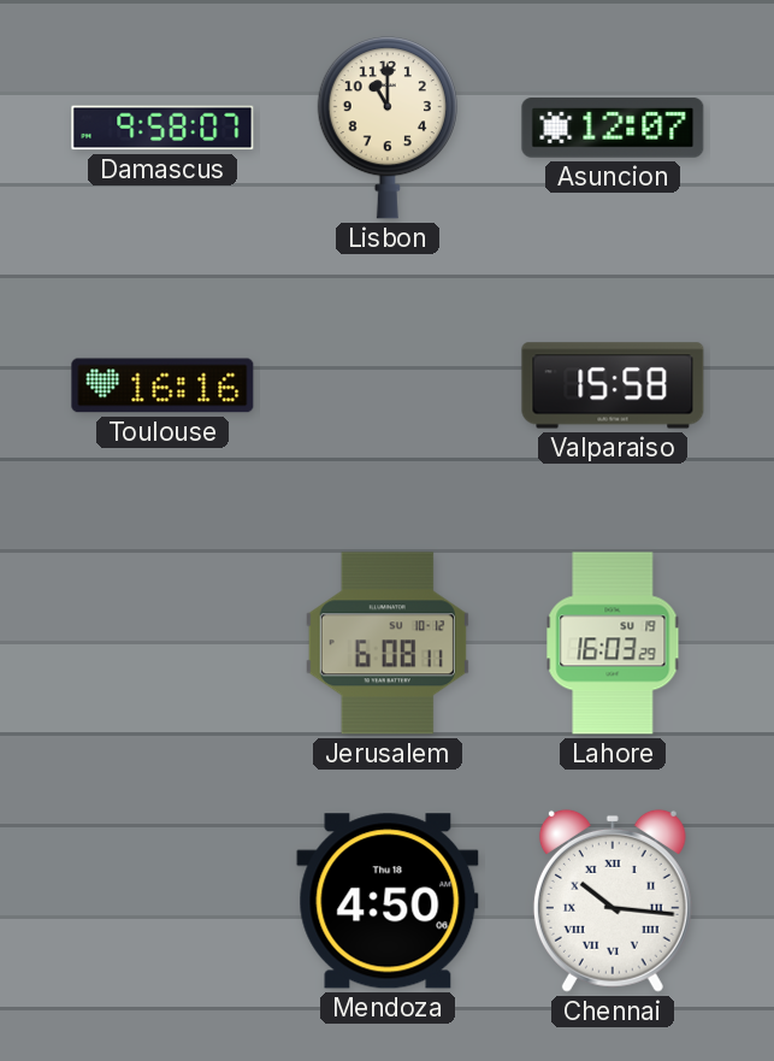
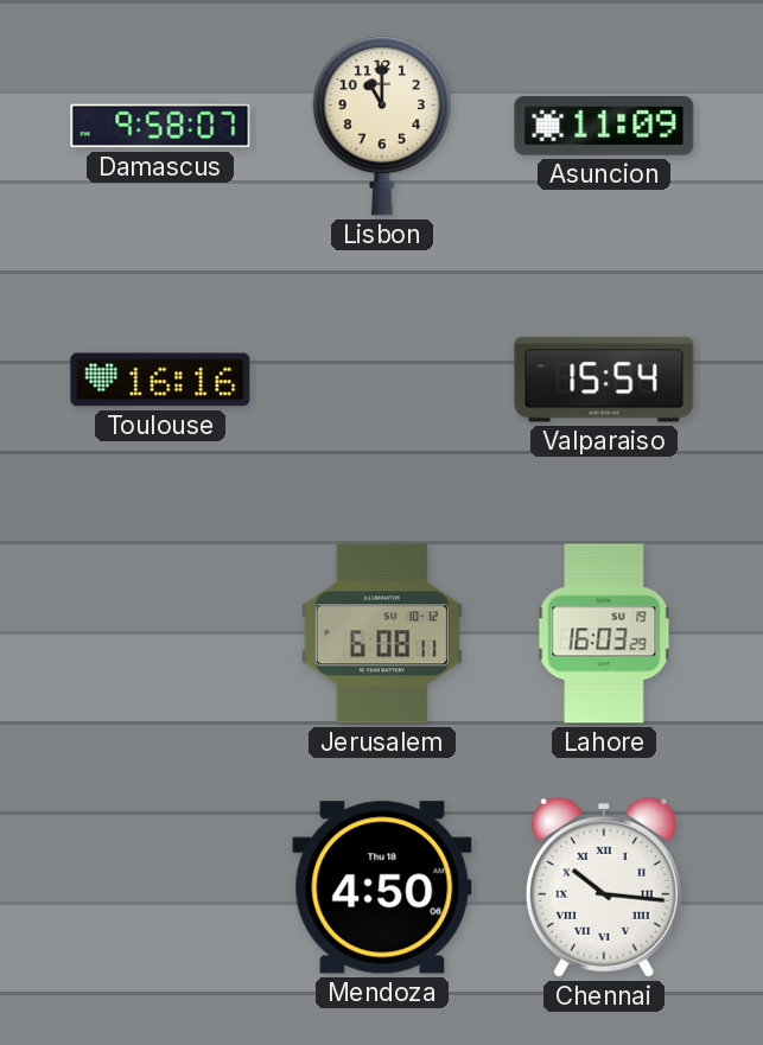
Asuncion: 12:07 -> 11:09 (604, 126)
Valparaiso: 15:58 -> 15:54 (604, 380)
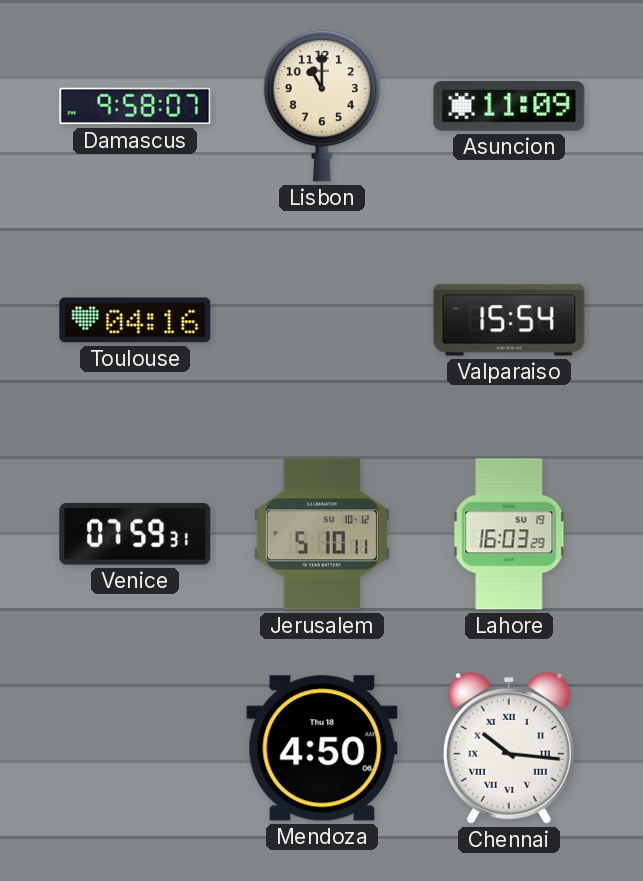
Toulouse: 16:16 -> 04:16 (135, 320)
Venice: none -> 07:59 (135, 534)
Jerusalem: 6:08 -> 5:10 (322, 534)
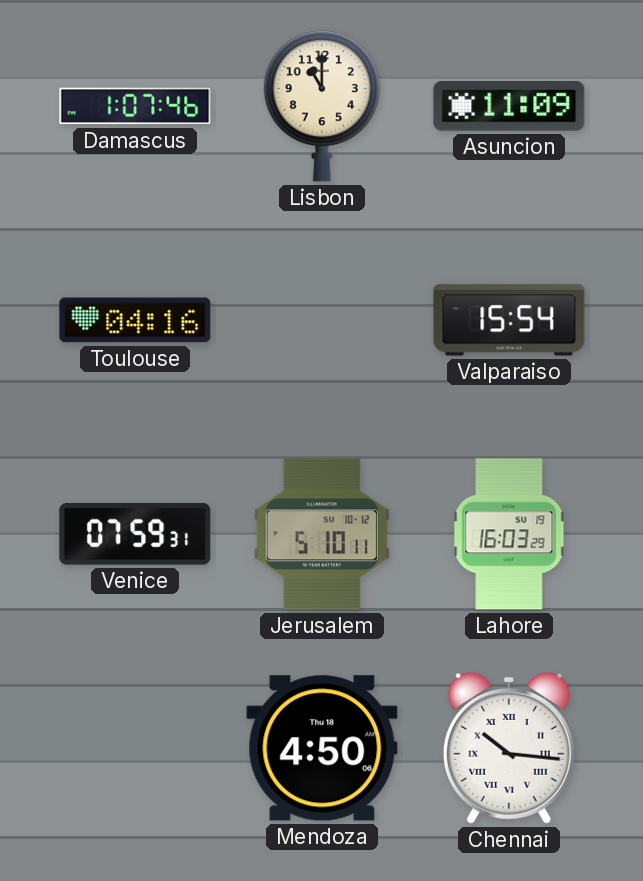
Damascus: 9:58 -> 1:07 (135, 106)
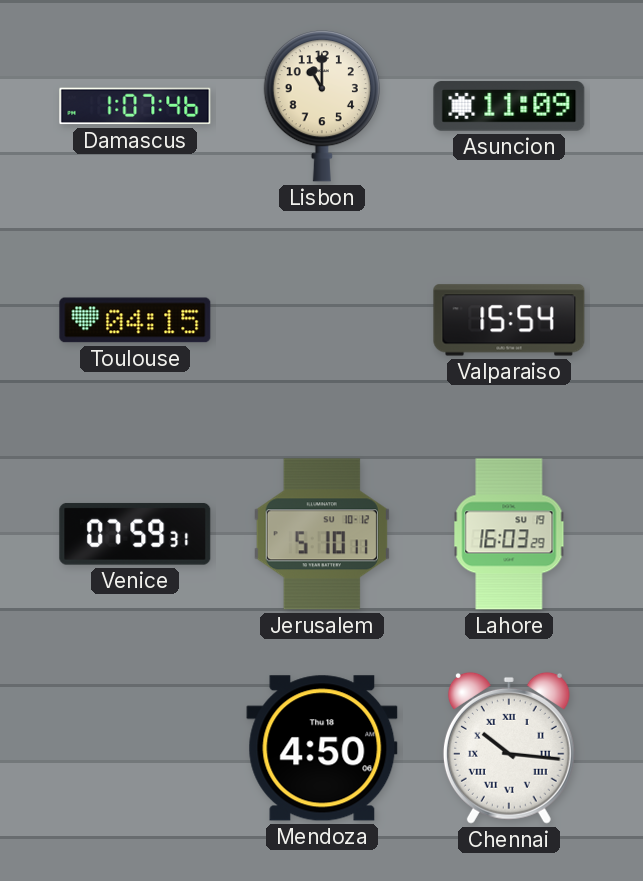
Toulouse: 04:16 -> 04:15 (135, 320)
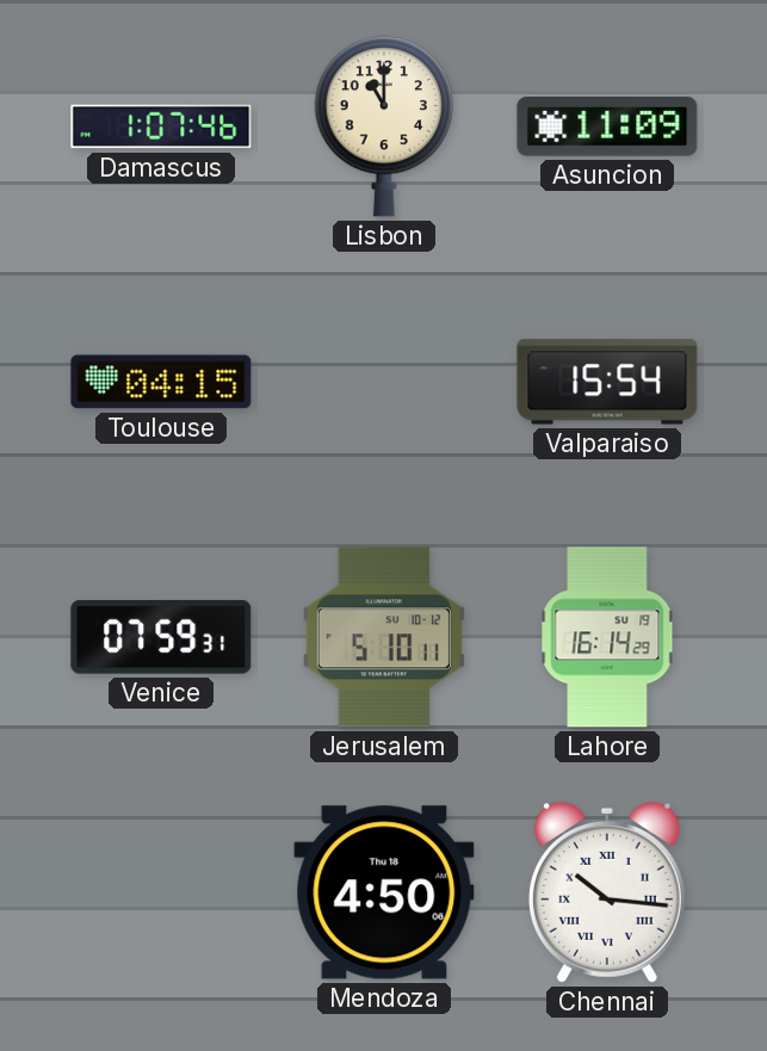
Lahore: 16:03 -> 16:14 (607, 637)
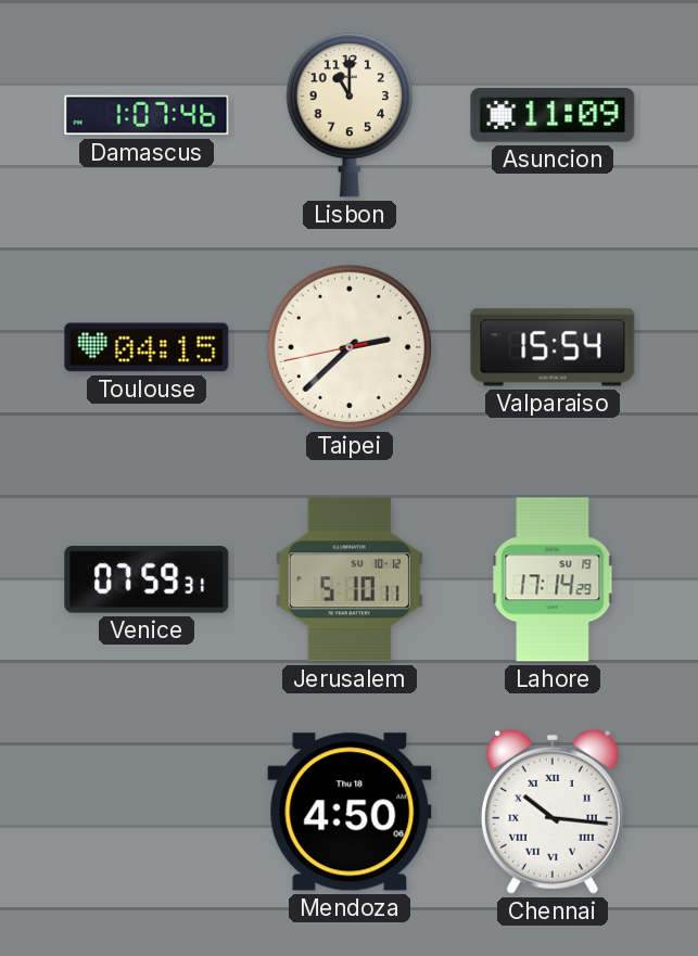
Taipei: none -> 2:37 (348, 346)
Lahore: 16:14 -> 17:14 (553, 579)
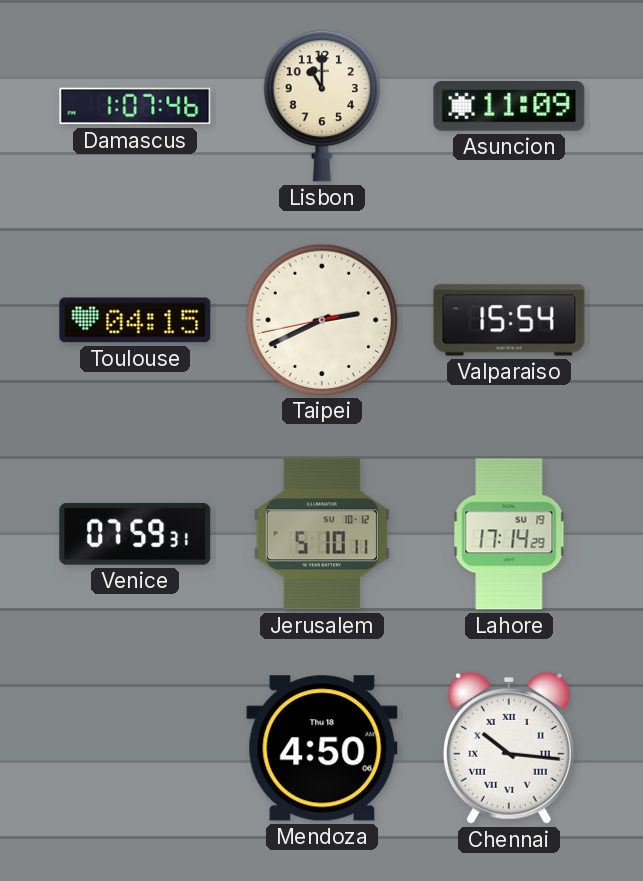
Taipei: 2:37 -> 2:40 (321, 319)
